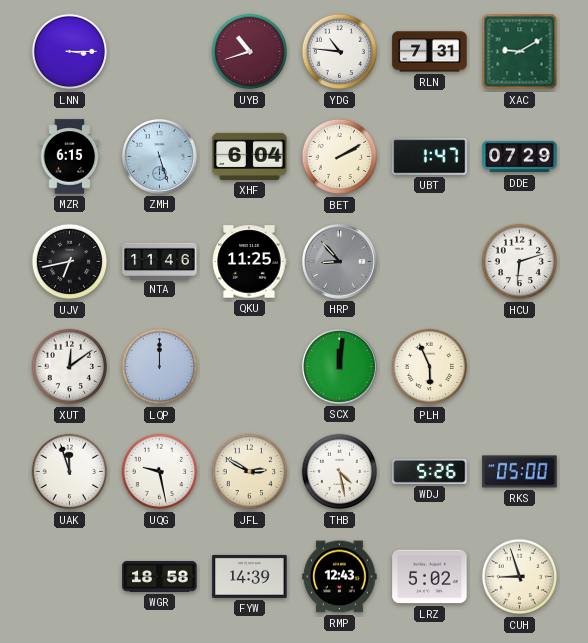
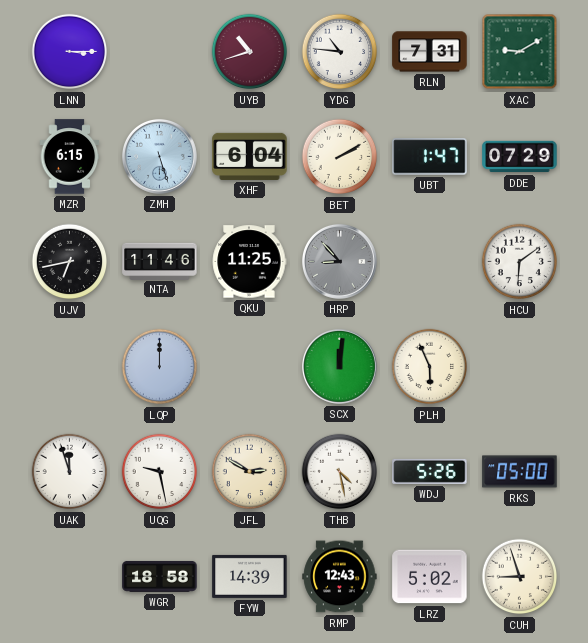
HCU: 6:12 -> 6:09 (520, 262)
XUT: 12:09 -> none (70, 367)
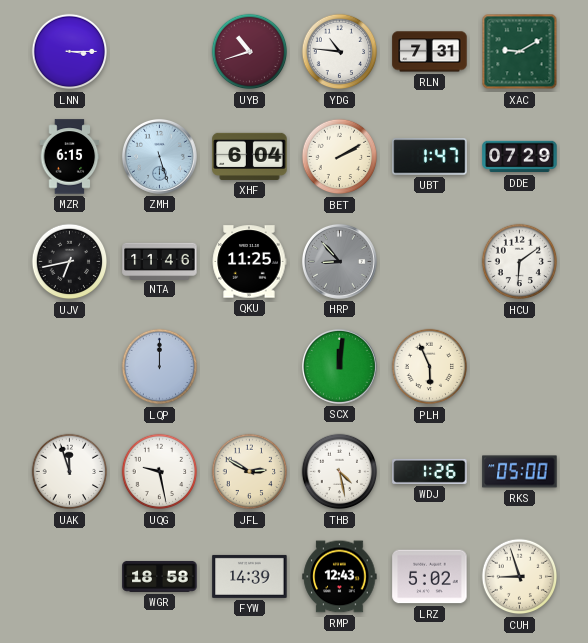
WDJ: 5:26 -> 1:26 (430, 471)
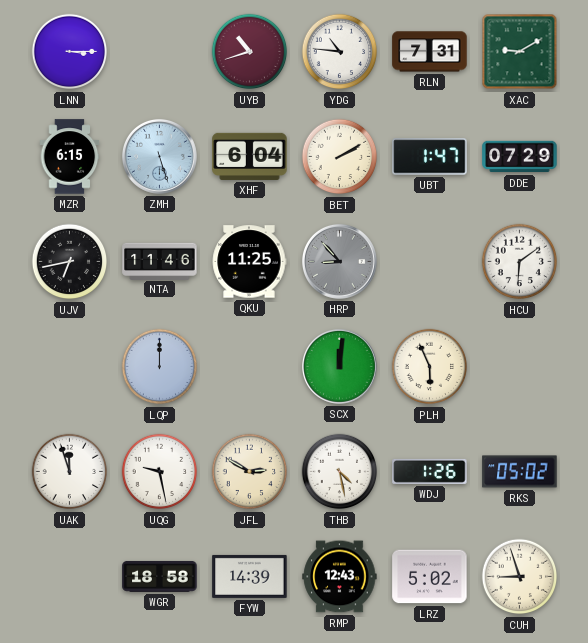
RKS: 05:00 -> 05:02 (520, 472)
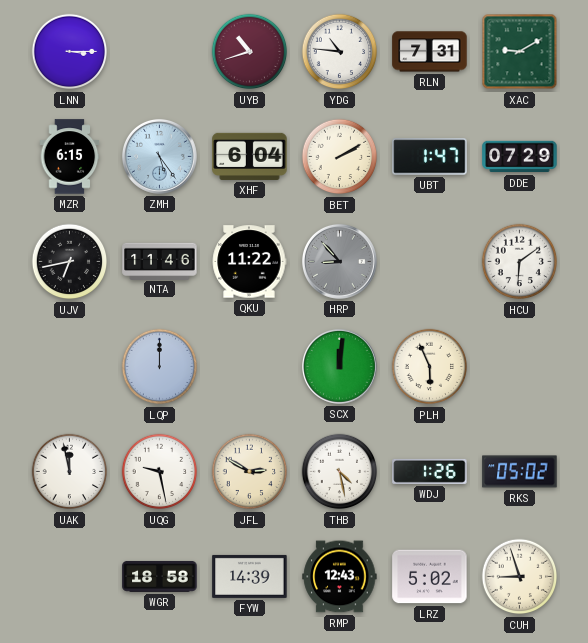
ZMH: 5:27 -> 5:24 (159, 156)
QKU: 11:25 -> 11:22 (249, 262)
UAK: 11:57 -> 11:58 (70, 472)
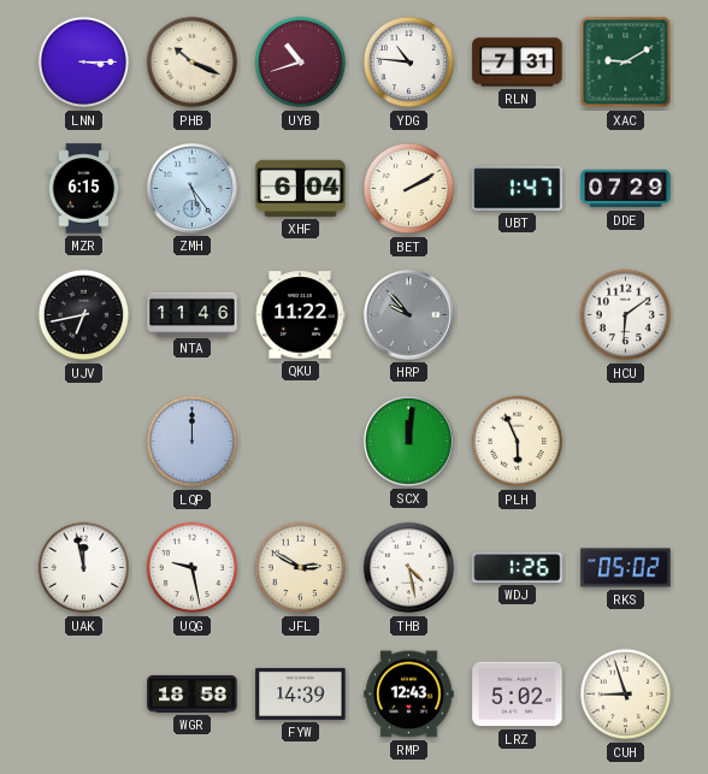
PHB: none -> 10:19 (193, 63)
HRP: 8:53 -> 9:53 (408, 314)
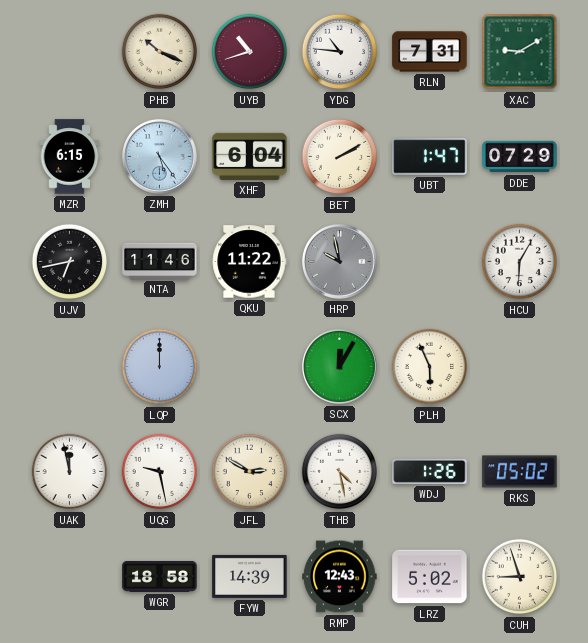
LNN: 3:15 -> none (84, 63)
HRP: 9:53 -> 9:58 (339, 261)
HCU: 6:09 -> 6:05 (520, 262)
SCX: 12:01 -> 12:05 (339, 366)
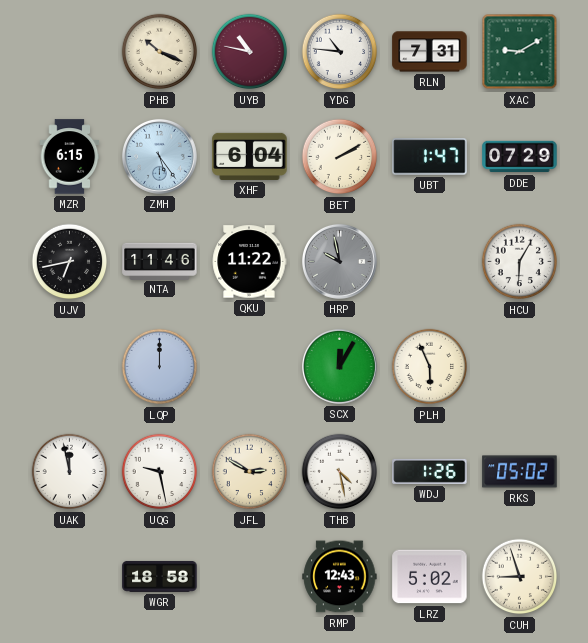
UYB: 10:42 -> 10:47 (250, 52)
FYW: 14:39 -> none (250, 576)
